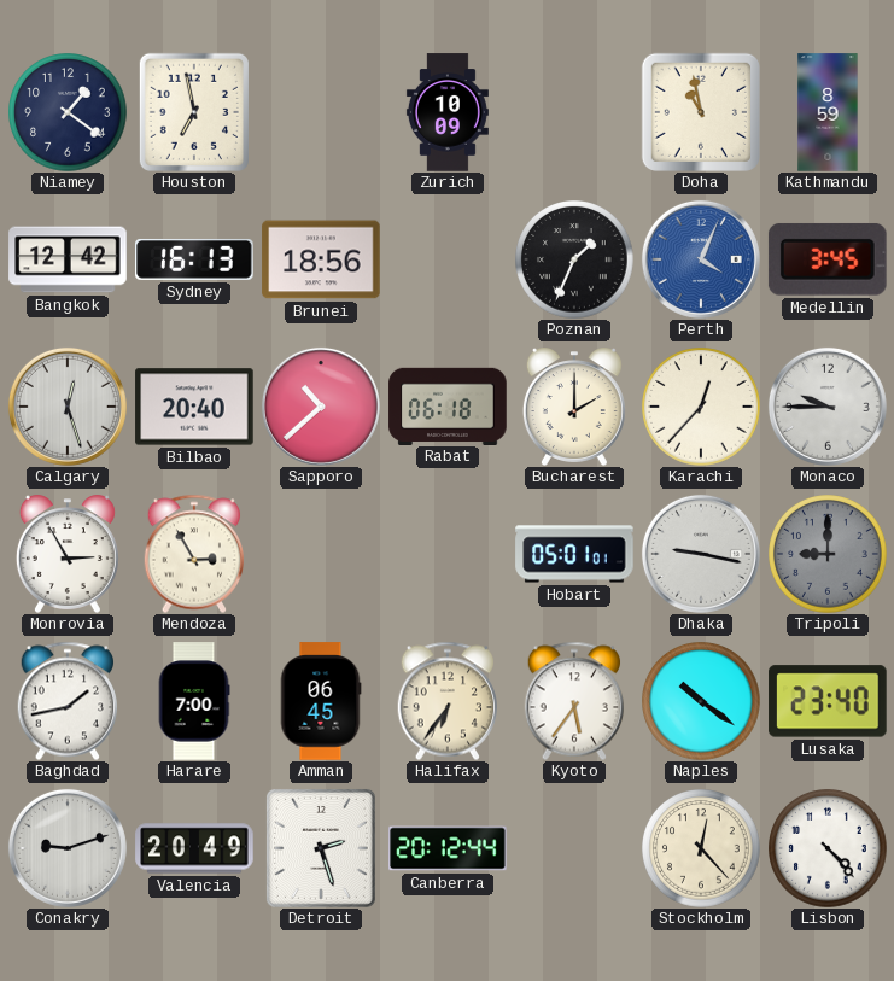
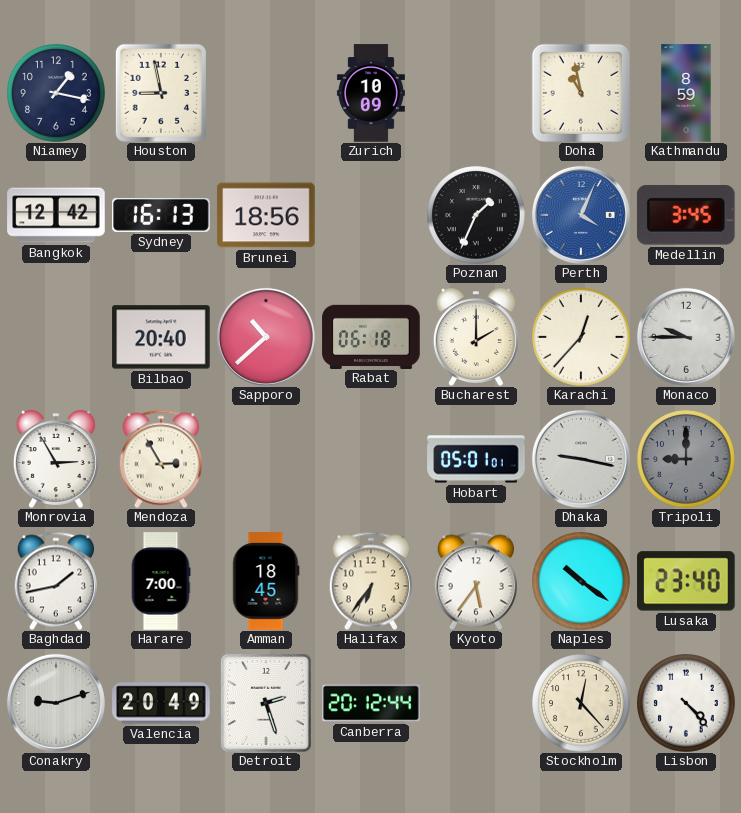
Niamey: 1:21 -> 1:17 (56, 93)
Houston: 6:58 -> 8:58 (161, 93)
Calgary: 12:27 -> none (68, 407)
Amman: 06:45 -> 18:45 (266, 581)
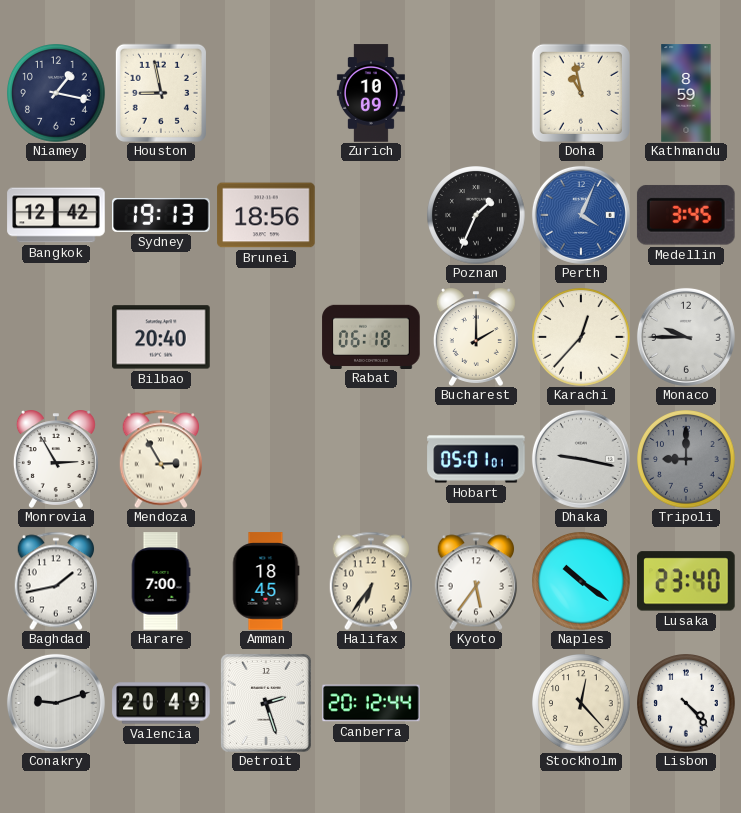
Sydney: 16:13 -> 19:13 (161, 215)
Sapporo: 10:38 -> none (266, 337)
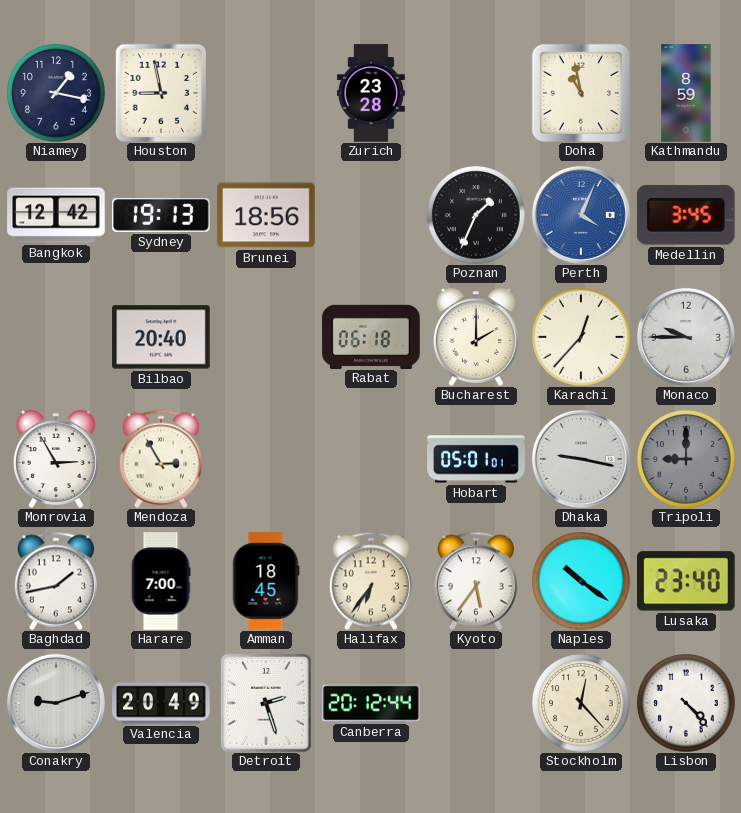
Zurich: 10:09 -> 23:28 (371, 93)
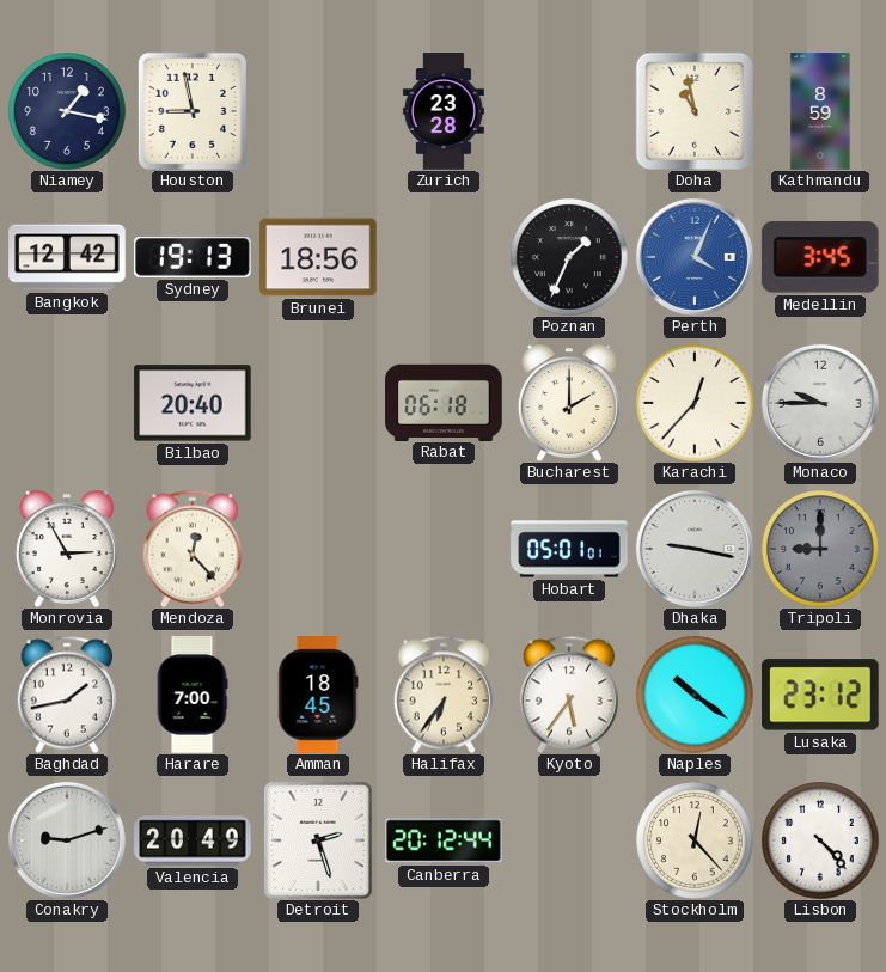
Mendoza: 2:55 -> 12:23 (191, 549)
Lusaka: 23:40 -> 23:12 (820, 695)
